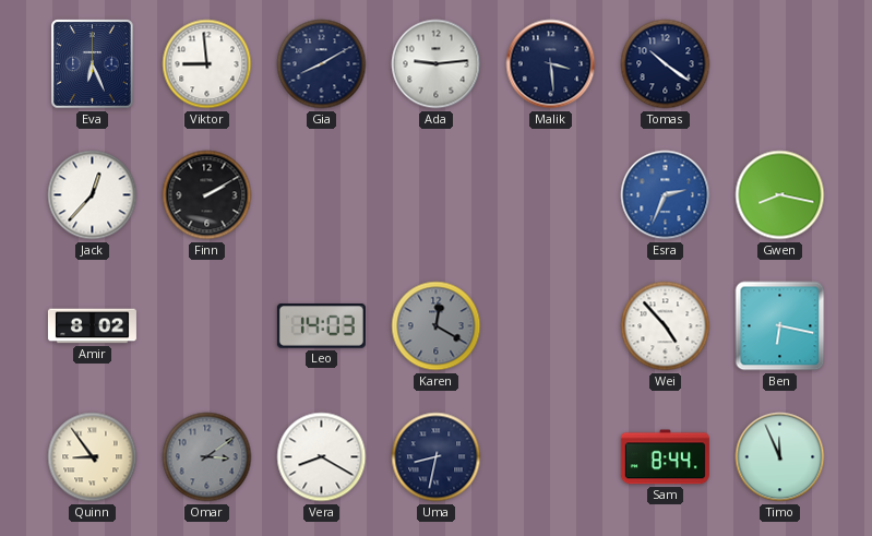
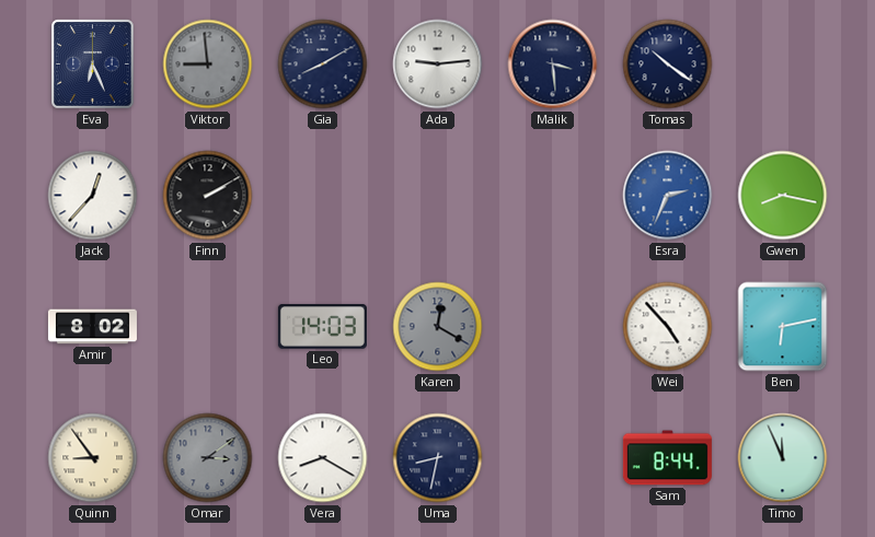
Viktor dial: white -> grey (208, 65)
Ben: 6:17 -> 6:13 (783, 327)
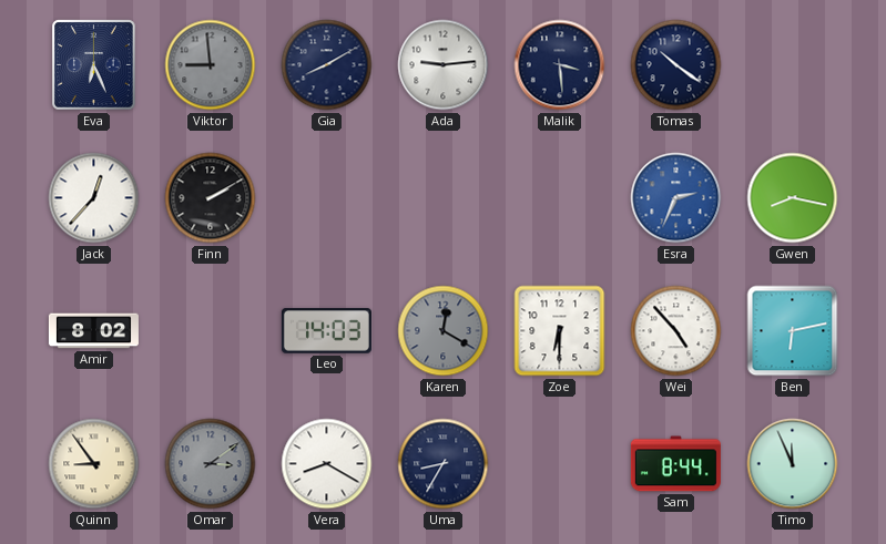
Zoe: none -> 6:30 (560, 331)
Uma: 8:32 -> 8:35 (444, 464)
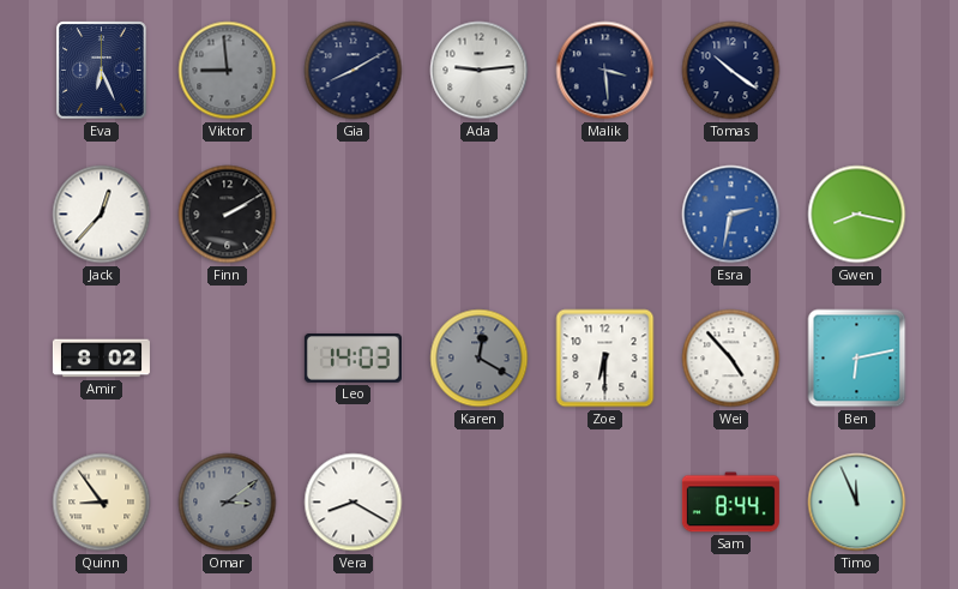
Esra: 2:34 -> 2:32 (731, 215)
Uma: 8:35 -> none (444, 464)
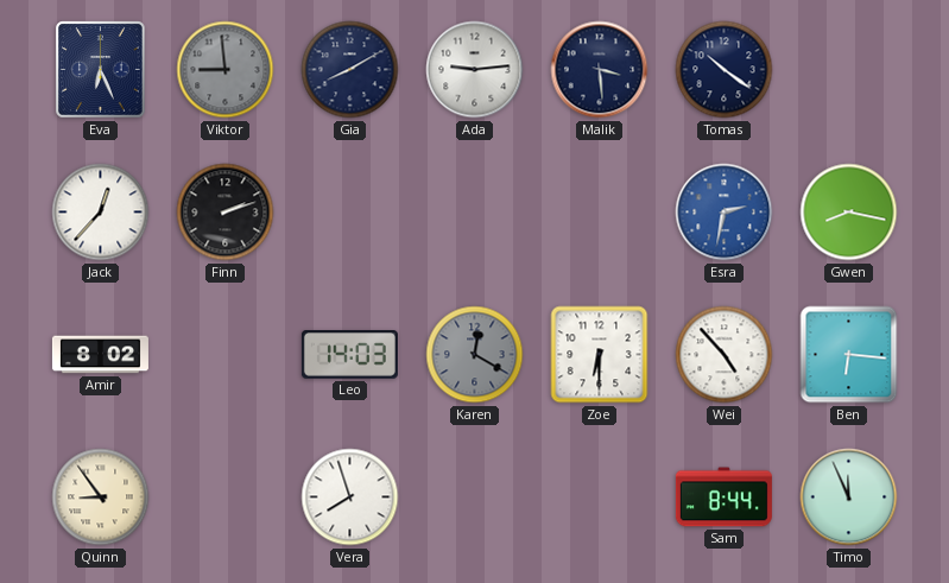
Finn: 2:10 -> 2:12 (226, 213)
Ben: 6:13 -> 6:16 (849, 355)
Omar: 3:09 -> none (228, 503)
Vera: 8:20 -> 7:57 (350, 498)
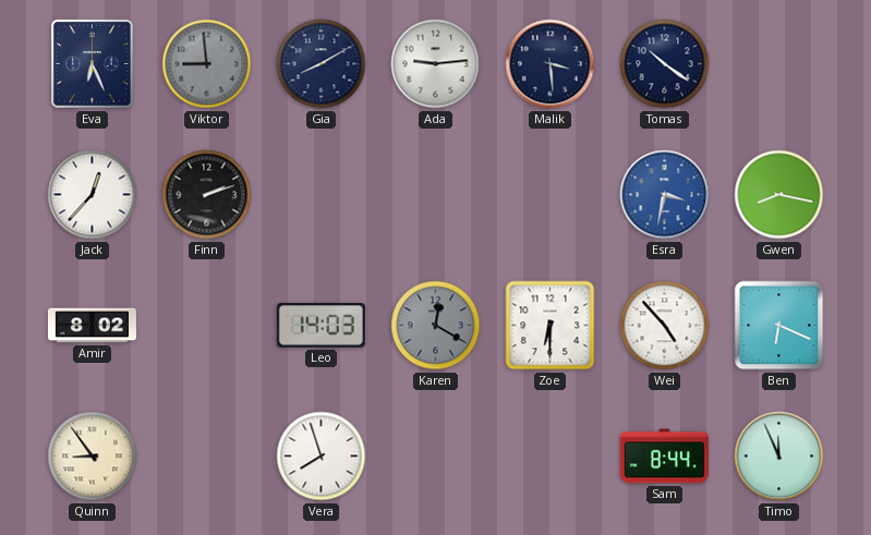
Esra: 2:32 -> 3:32 (665, 195)
Ben: 6:16 -> 6:19 (779, 326)
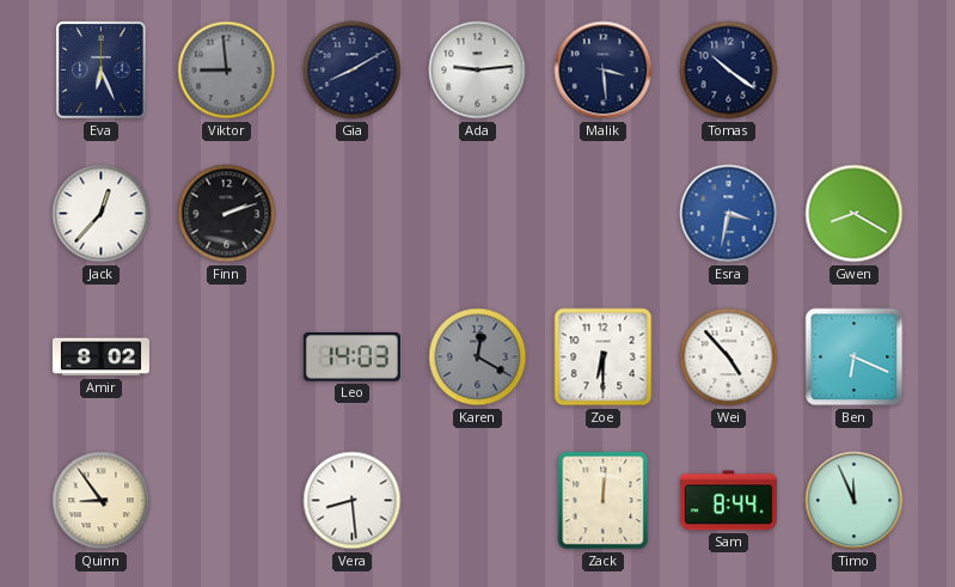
Gwen: 8:17 -> 8:20 (855, 214)
Vera: 7:57 -> 8:29 (353, 501)
Zack: none -> 12:01 (604, 501)
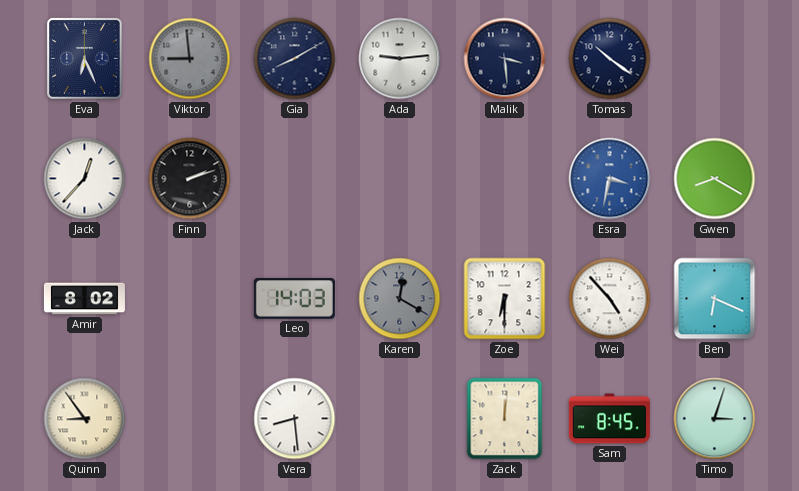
Sam: 8:44 -> 8:45 (609, 419)
Timo: 11:56 -> 3:03 (715, 419)
